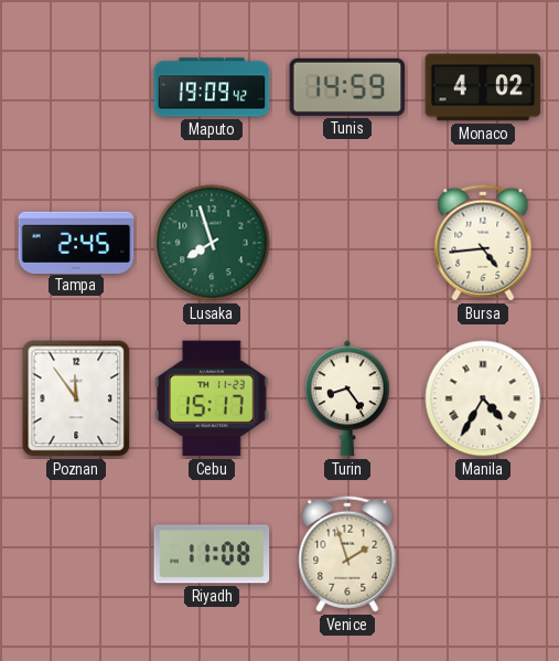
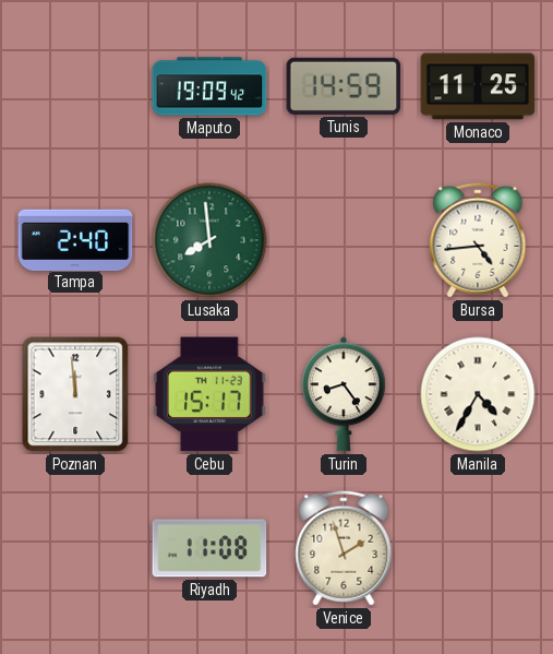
Monaco: 4:02 -> 11:25 (478, 86)
Tampa: 2:45 -> 2:40 (75, 239)
Lusaka: 7:57 -> 7:59 (209, 240)
Poznan: 11:54 -> 11:59 (75, 394)
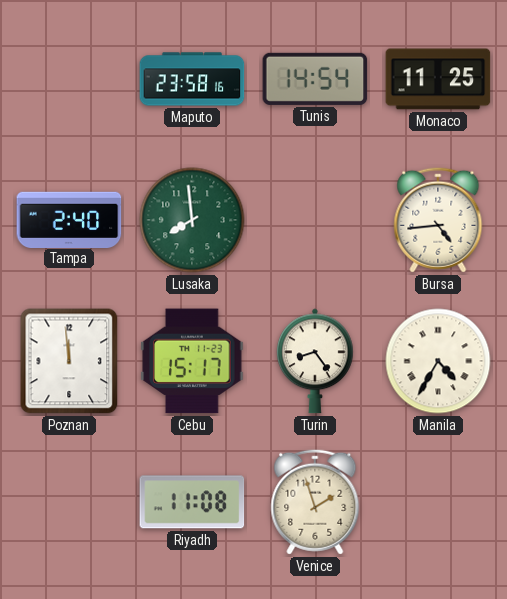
Maputo: 19:09 -> 23:58 (192, 79)
Tunis: 14:59 -> 14:54 (315, 79)
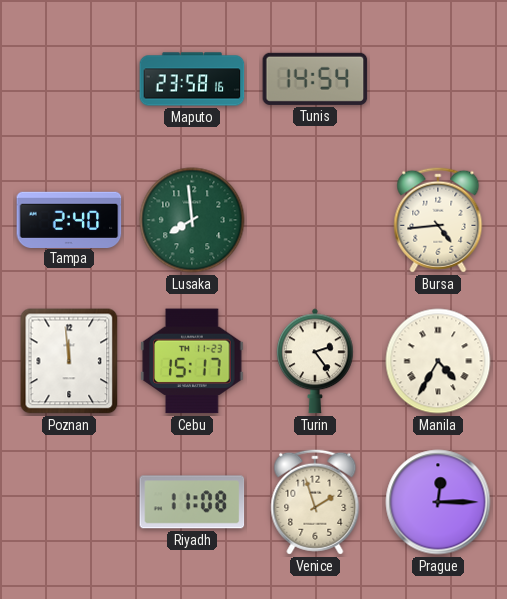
Monaco: 11:25 -> none (438, 79)
Turin: 8:24 -> 2:24 (316, 361)
Prague: none -> 12:15 (438, 502)
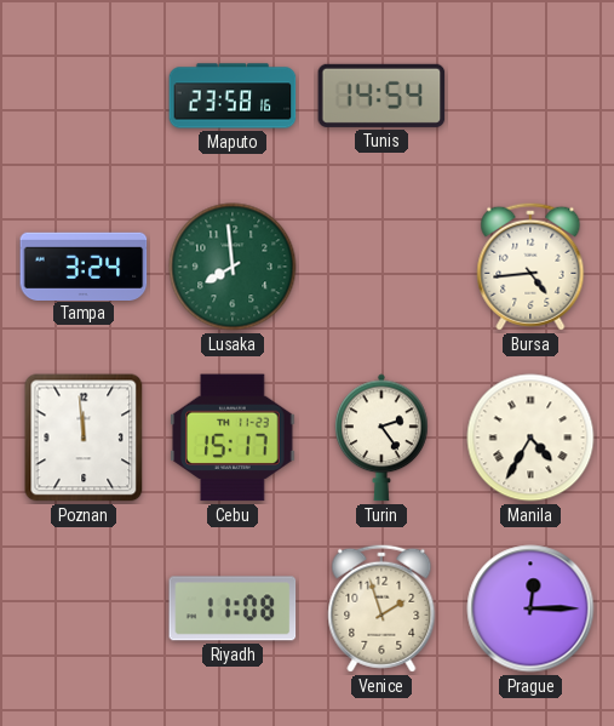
Tampa: 2:40 -> 3:24 (84, 265)
